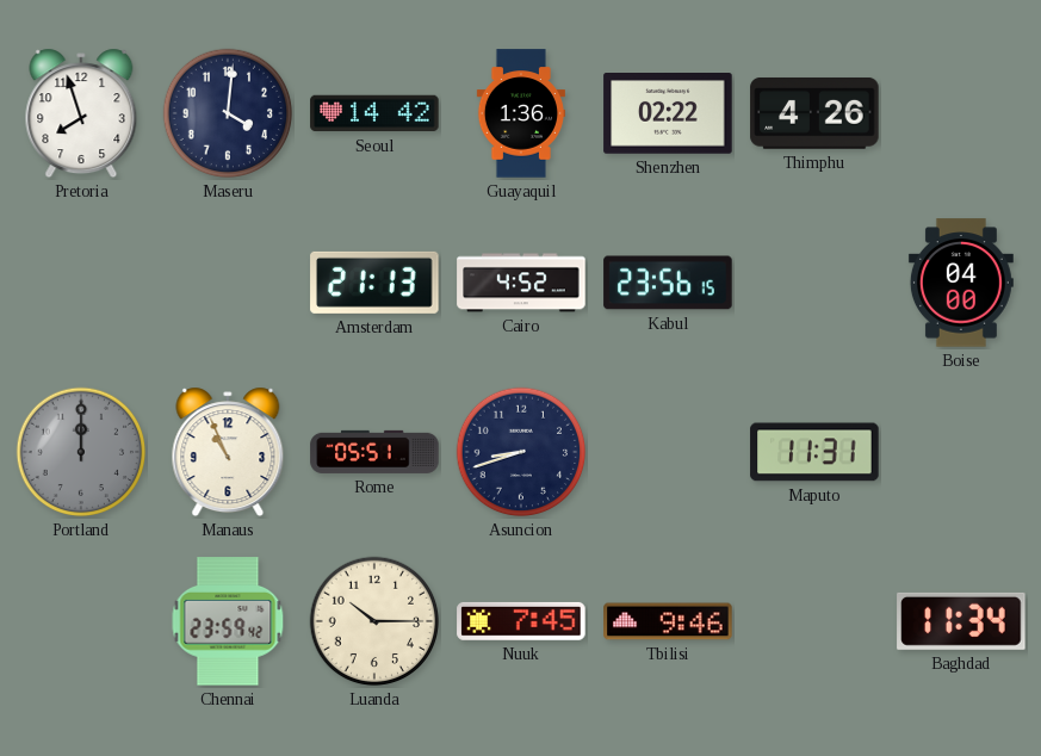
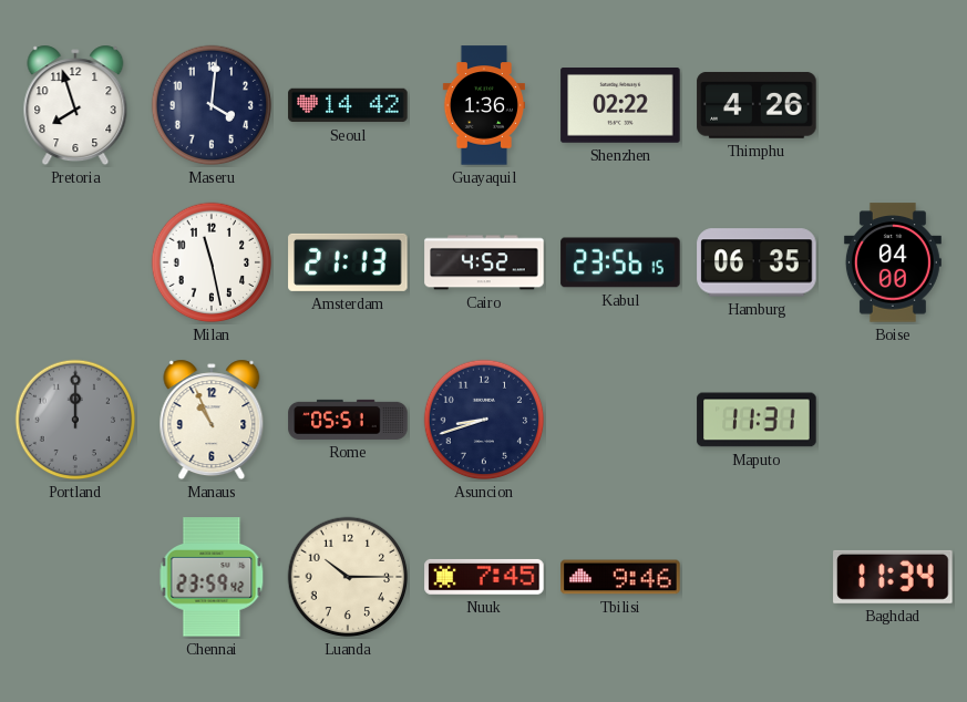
Milan: none -> 11:28 (212, 262)
Hamburg: none -> 06:35 (757, 262)
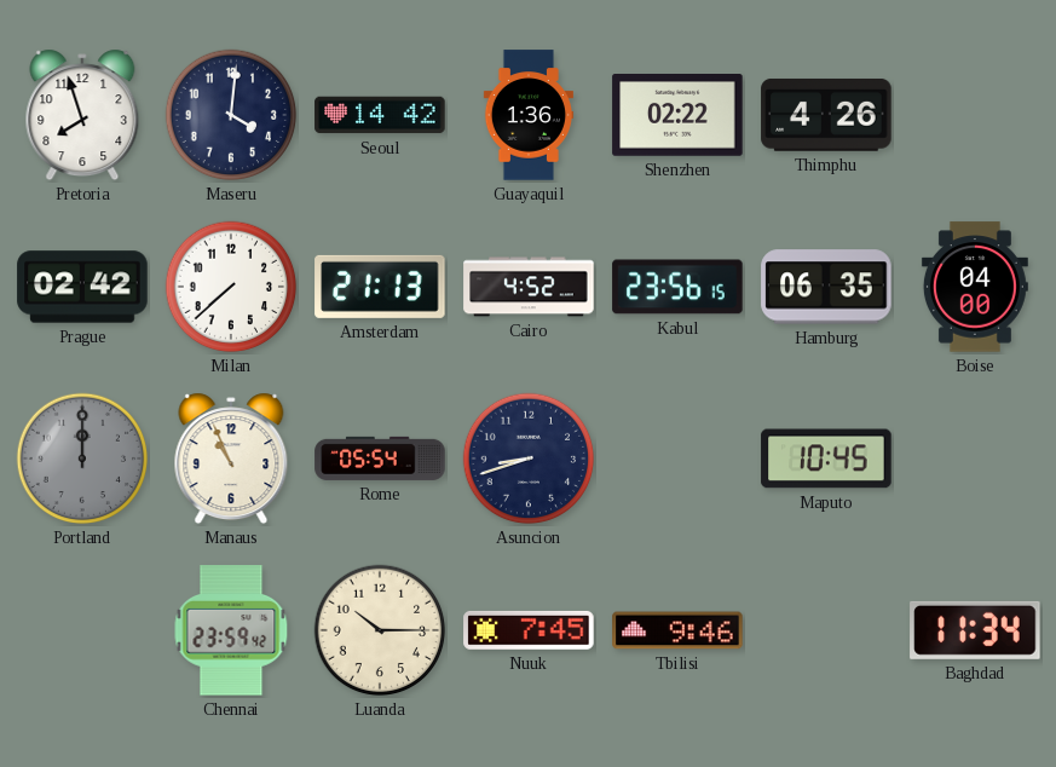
Prague: none -> 02:42 (82, 287)
Milan: 11:28 -> 7:38 (231, 287)
Rome: 05:51 -> 05:54 (380, 459)
Maputo: 11:31 -> 10:45 (826, 459)
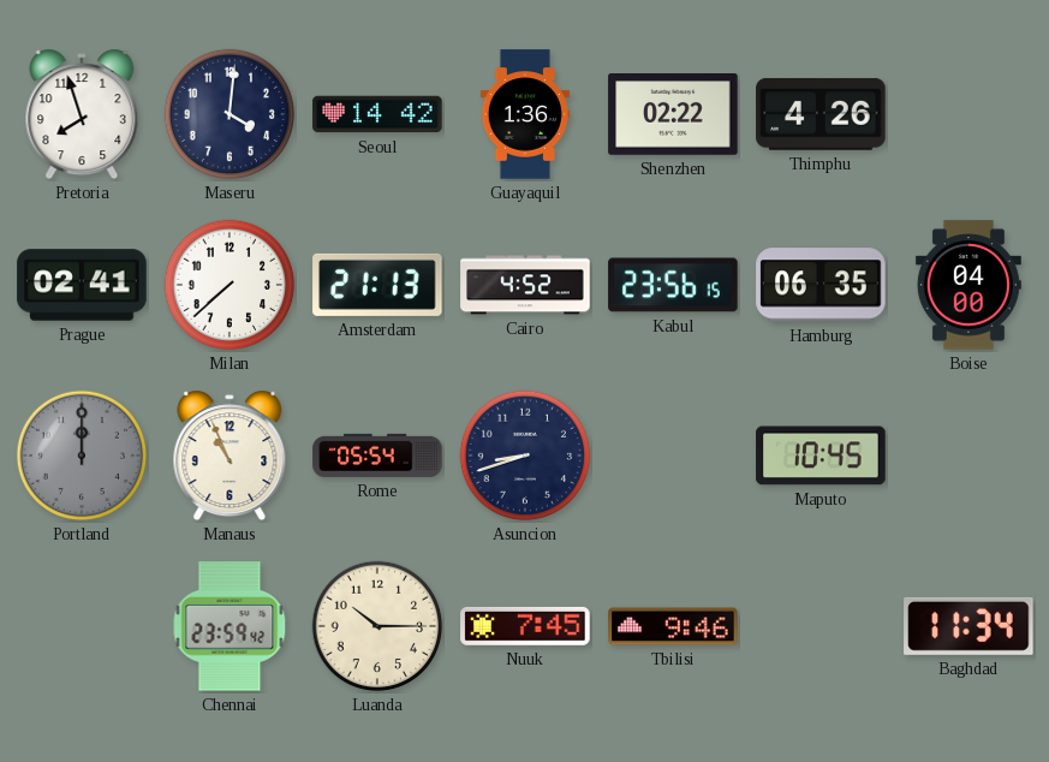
Prague: 02:42 -> 02:41 (82, 285)
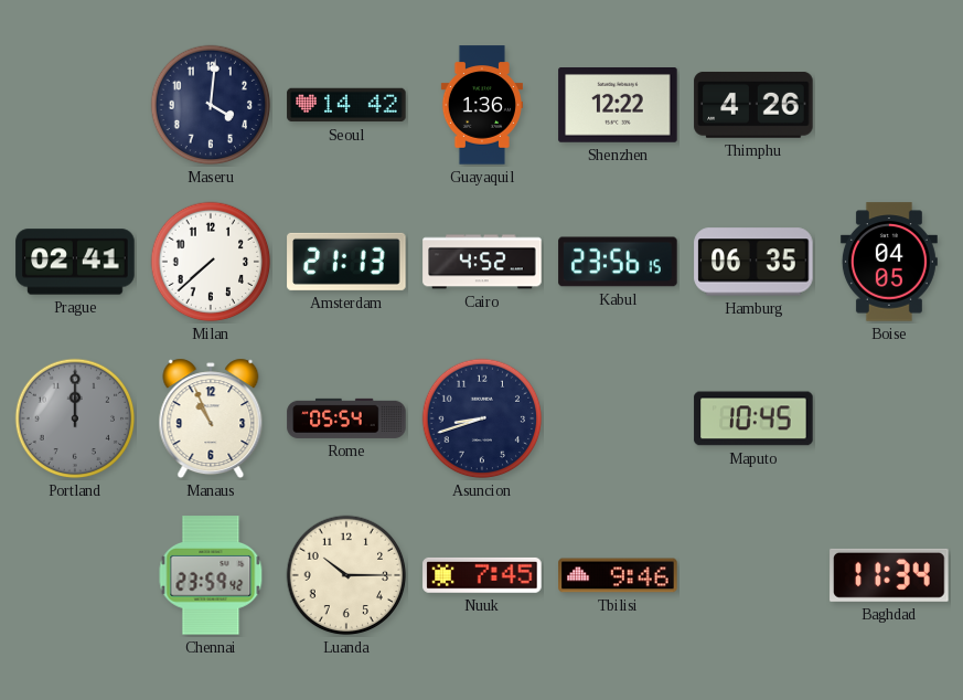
Pretoria: 7:57 -> none (82, 114)
Shenzhen: 02:22 -> 12:22 (618, 105)
Boise: 04:00 -> 04:05 (889, 262)
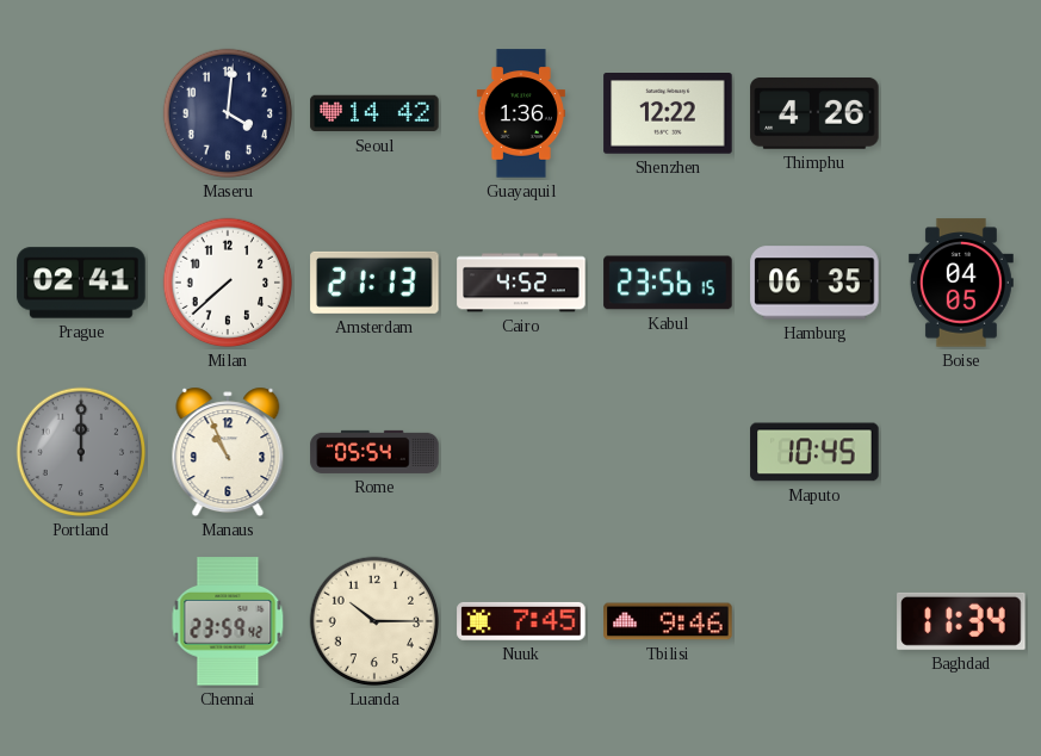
Asuncion: 8:42 -> none (482, 418)
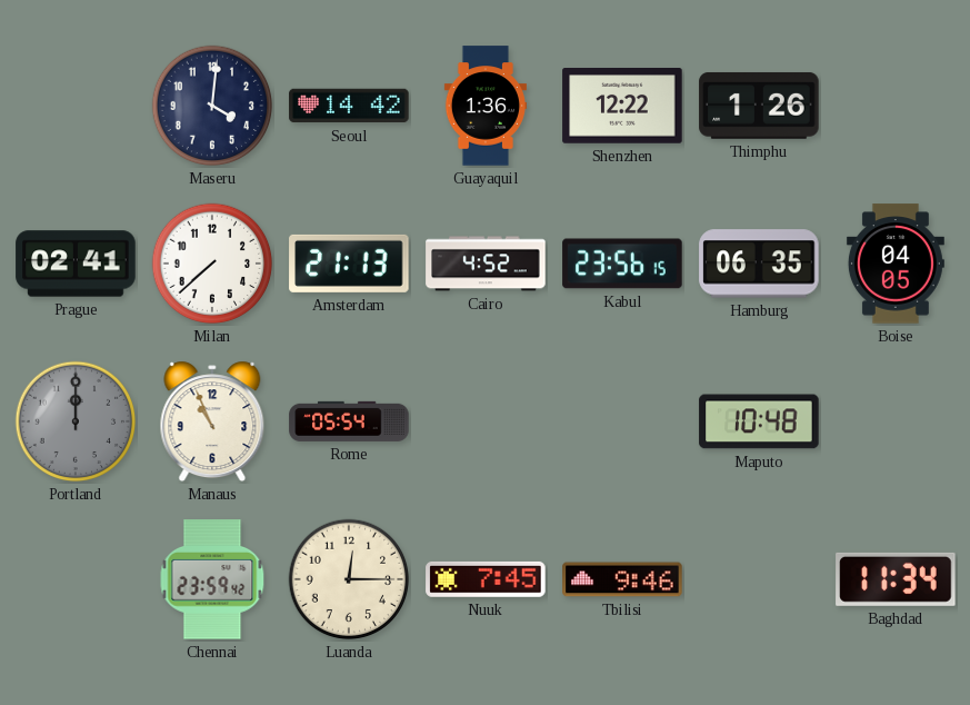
Thimphu: 4:26 -> 1:26 (759, 106)
Maputo: 10:45 -> 10:48 (759, 421)
Luanda: 10:15 -> 12:15 (349, 579)
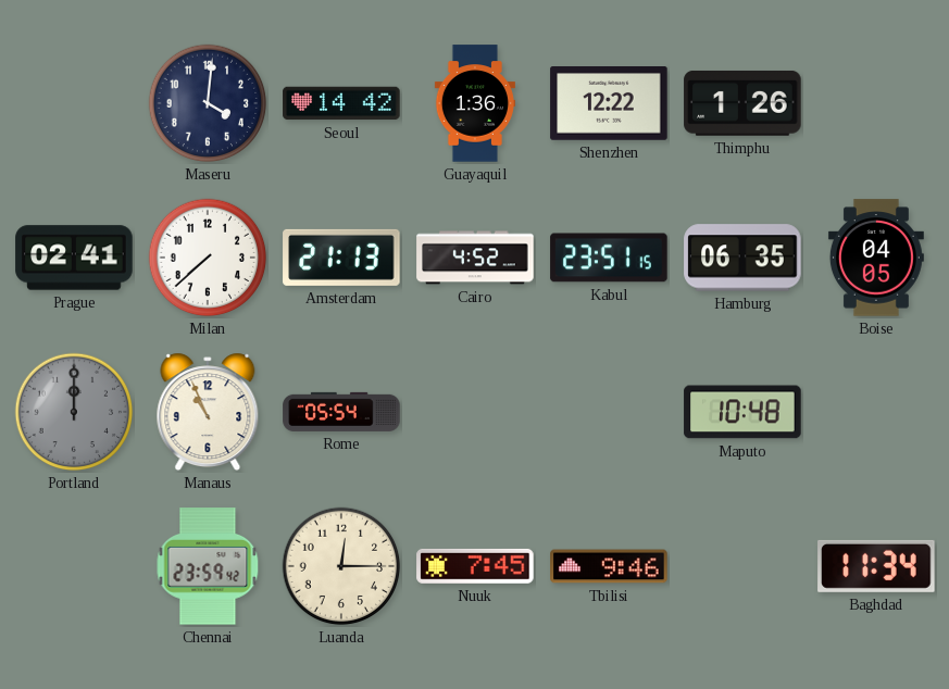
Kabul: 23:56 -> 23:51 (609, 258)
